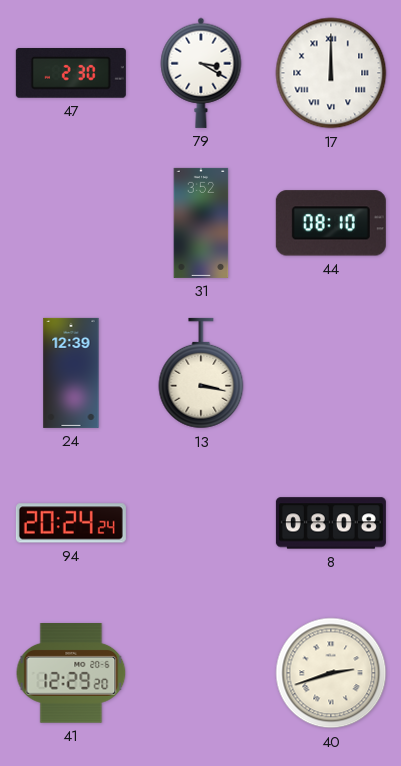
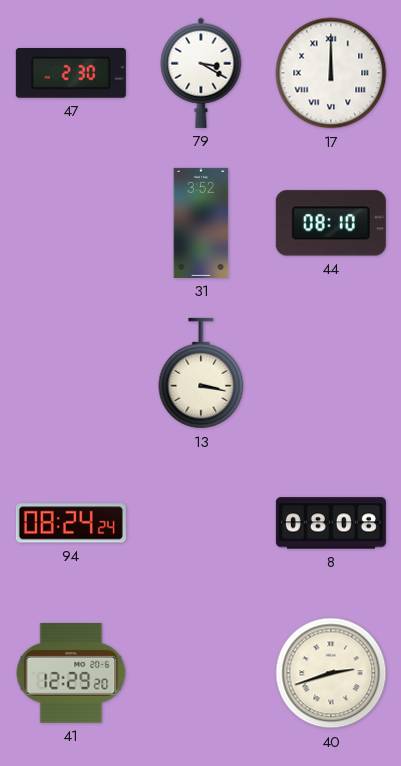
24: 12:39 -> none (71, 373)
94: 20:24 -> 08:24 (71, 523)
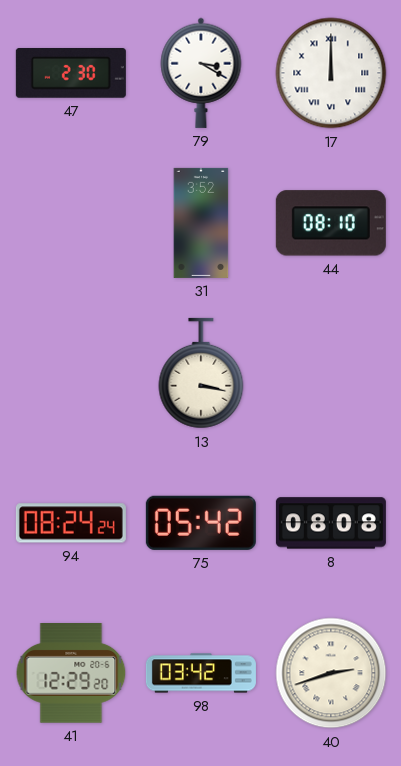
75: none -> 05:42 (201, 523)
98: none -> 03:42 (201, 673)
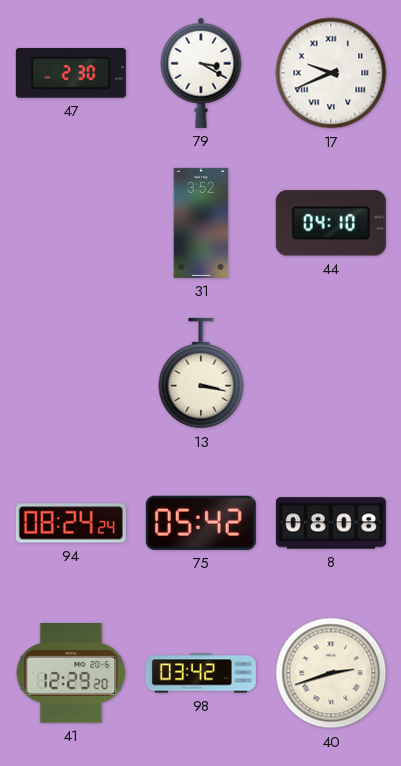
17: 12:00 -> 9:41 (331, 73)
44: 08:10 -> 04:10 (331, 223)
